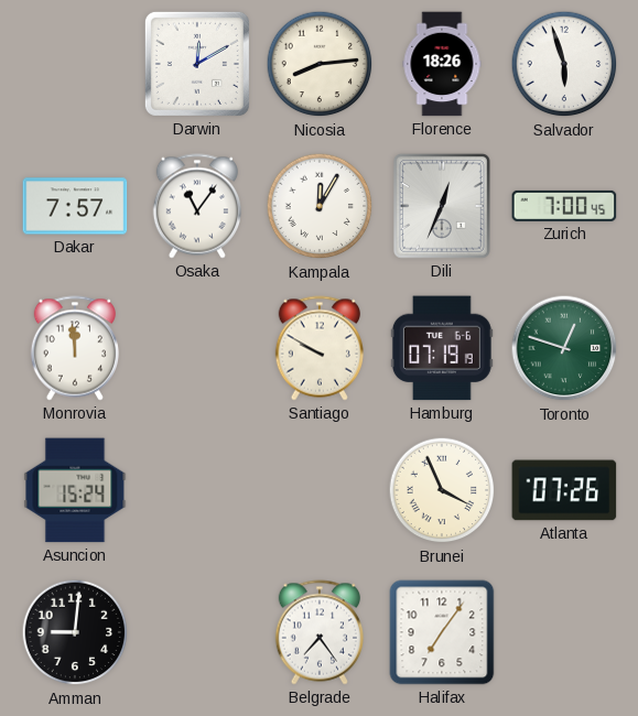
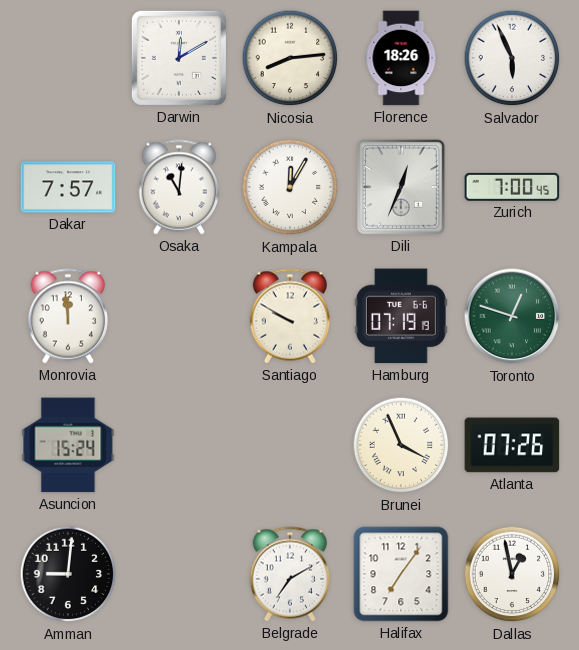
Salvador: 5:57 -> 5:56 (512, 58)
Osaka: 11:06 -> 11:01 (178, 187)
Belgrade: 7:24 -> 7:10 (289, 574)
Dallas: none -> 12:58 (512, 574)
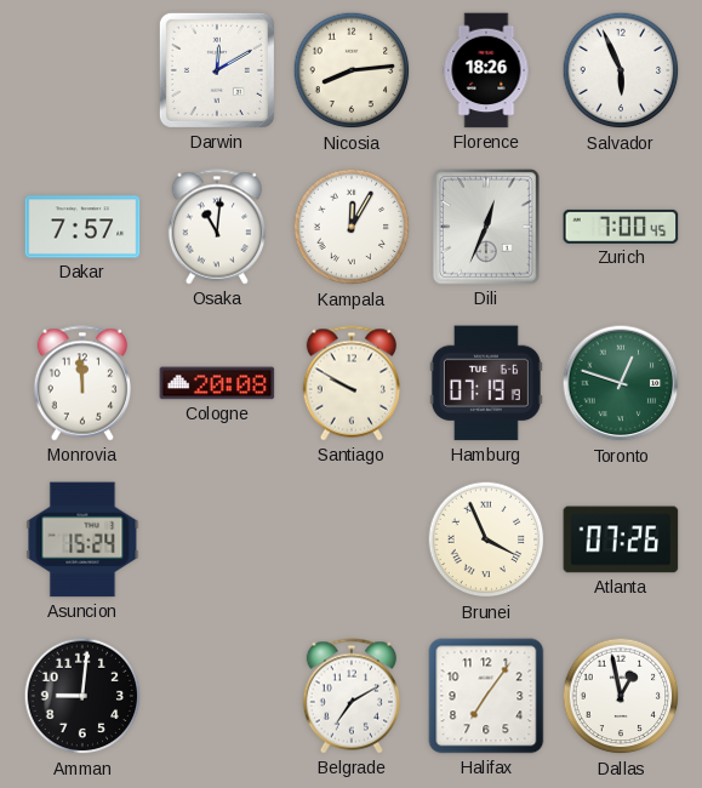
Cologne: none -> 20:08 (217, 383)
